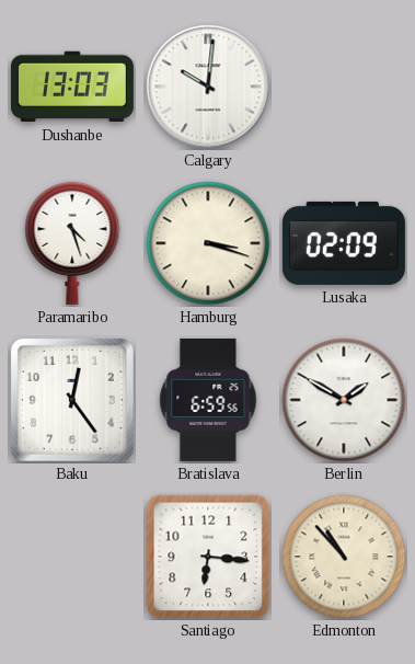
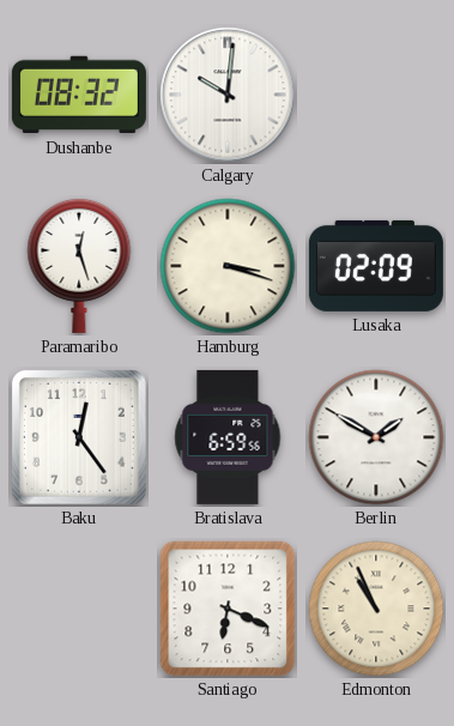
Dushanbe: 13:03 -> 08:32 (79, 95)
Paramaribo: 4:27 -> 12:27 (79, 265)
Santiago: 6:16 -> 6:19 (228, 609)
Edmonton: 10:53 -> 10:56 (376, 609)
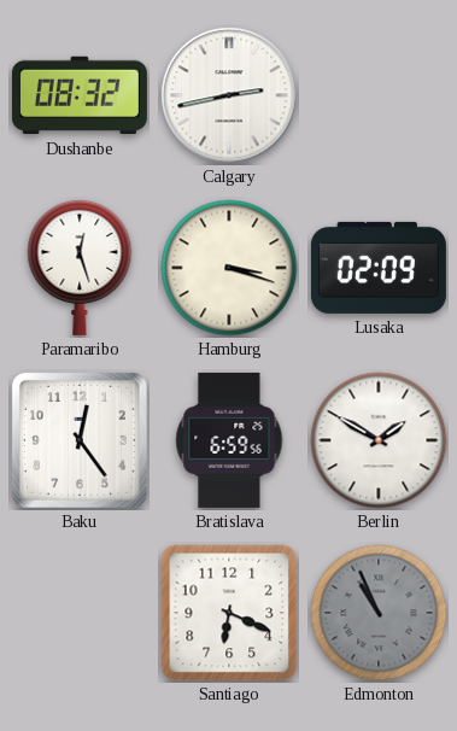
Calgary: 10:01 -> 2:43 (229, 95)
Edmonton dial: cream -> grey (379, 613)
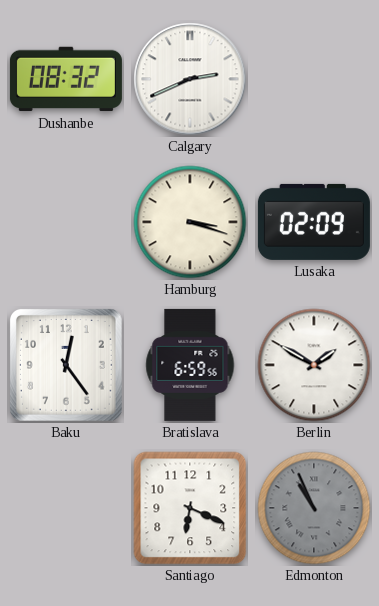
Calgary: 2:43 -> 2:41 (190, 79)
Paramaribo: 12:27 -> none (80, 267)
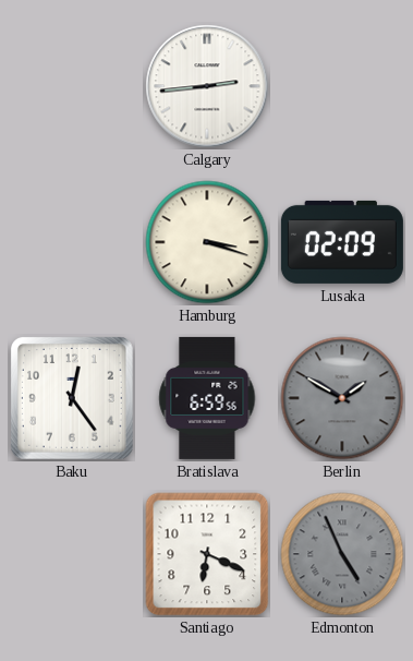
Dushanbe: 08:32 -> none (66, 79)
Calgary: 2:41 -> 2:44 (207, 86)
Berlin dial: white -> grey (342, 398)
Edmonton: 10:56 -> 4:56 (342, 554)
